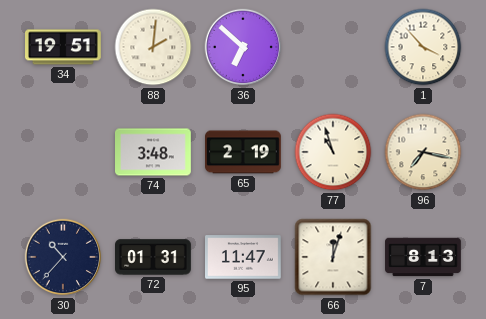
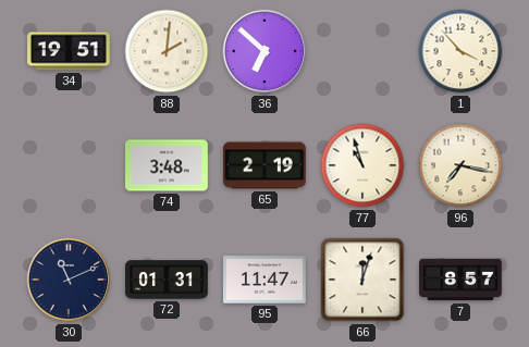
30: 10:37 -> 11:11 (69, 280)
7: 8:13 -> 8:57 (460, 280)
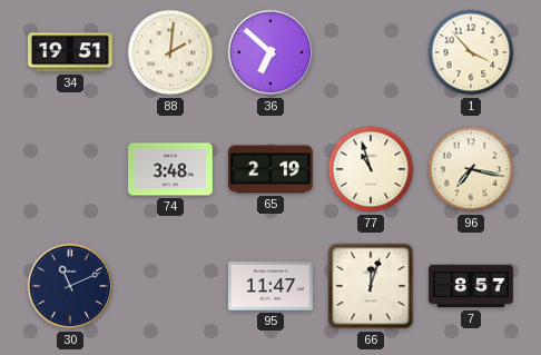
72: 01:31 -> none (168, 280)
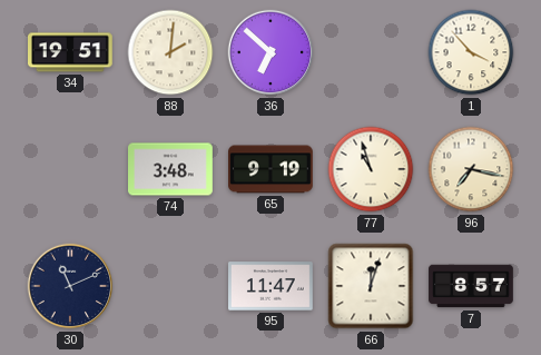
65: 2:19 -> 9:19 (272, 169)
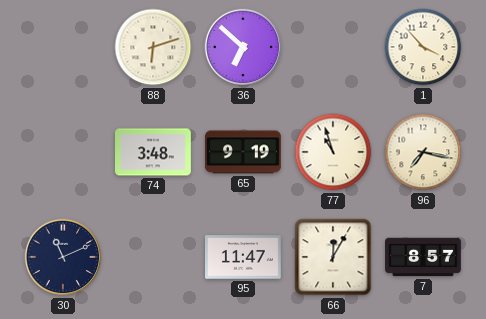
34: 19:51 -> none (71, 52)
88: 2:01 -> 6:12 (153, 47)
66: 12:03 -> 12:05 (333, 257)
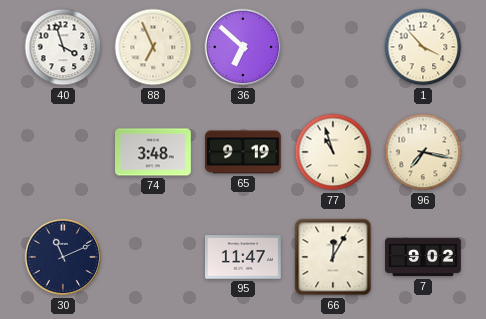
40: none -> 3:57 (63, 47)
88: 6:12 -> 6:56 (153, 47)
7: 8:57 -> 9:02 (423, 257)
